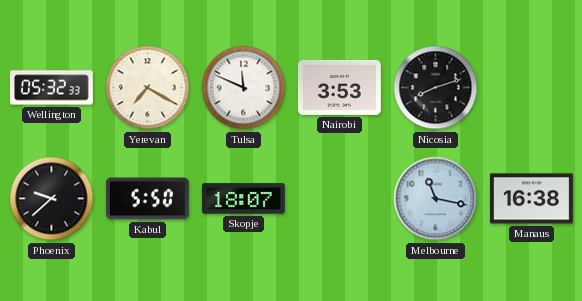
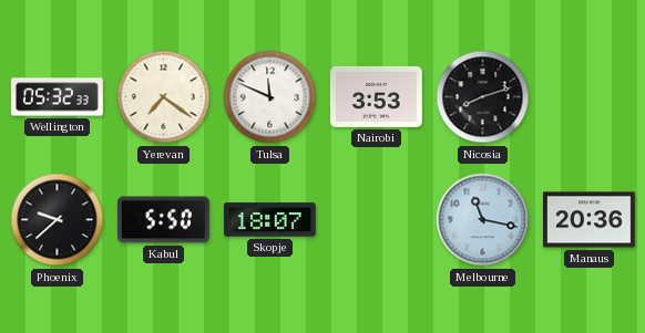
Yerevan: 7:20 -> 7:21 (164, 97)
Manaus: 16:38 -> 20:36 (588, 220)
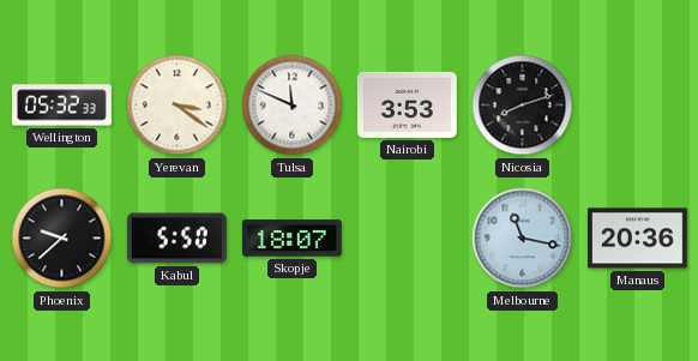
Yerevan: 7:21 -> 3:21 (177, 106)
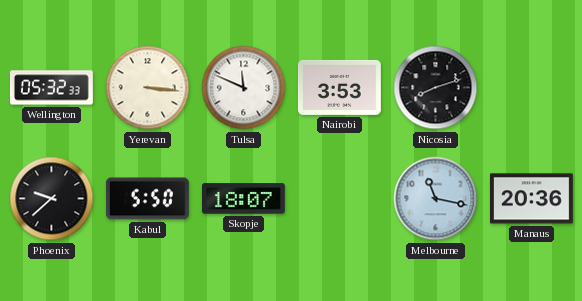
Yerevan: 3:21 -> 3:16 (148, 88)
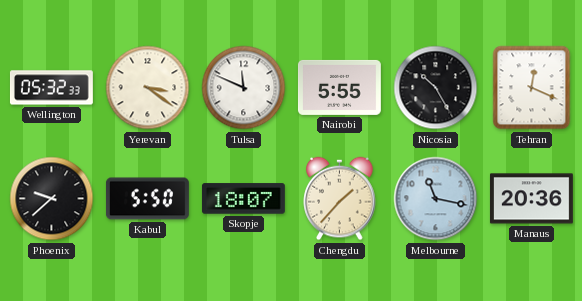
Yerevan: 3:16 -> 3:21 (148, 88)
Nairobi: 3:53 -> 5:55 (339, 87)
Nicosia: 8:12 -> 10:25 (436, 88)
Tehran: none -> 12:19 (532, 88)
Chengdu: none -> 1:37 (340, 199)
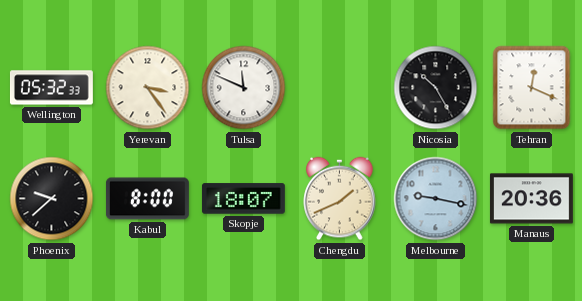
Yerevan: 3:21 -> 3:24 (148, 88)
Nairobi: 5:55 -> none (339, 87)
Kabul: 5:50 -> 8:00 (147, 199)
Chengdu: 1:37 -> 1:41 (340, 199)
Melbourne: 11:17 -> 9:17 (436, 199)
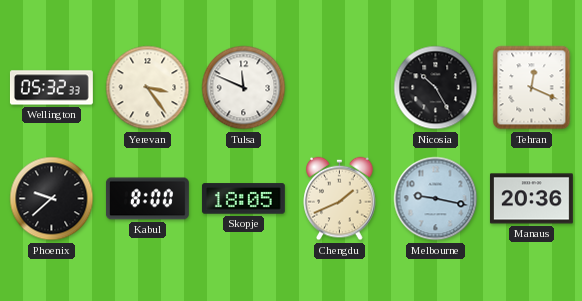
Skopje: 18:07 -> 18:05 (243, 199)
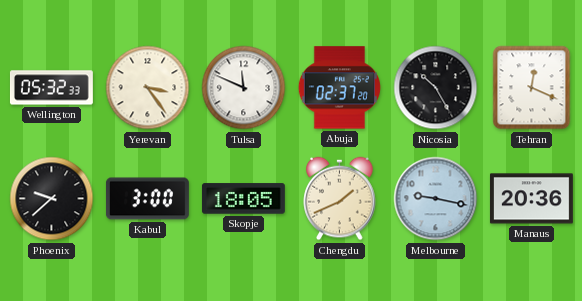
Abuja: none -> 02:37 (339, 88)
Kabul: 8:00 -> 3:00 (147, 199)
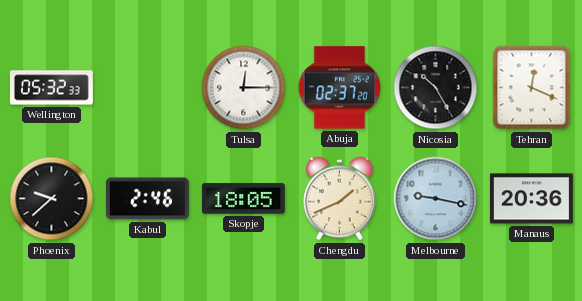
Yerevan: 3:24 -> none (148, 88)
Tulsa: 11:49 -> 12:15 (244, 88)
Kabul: 3:00 -> 2:46 (147, 199)
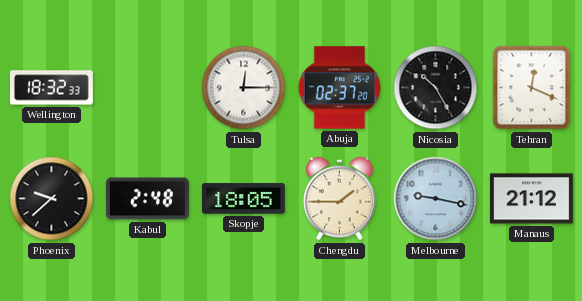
Wellington: 05:32 -> 18:32 (51, 88)
Kabul: 2:46 -> 2:48 (147, 199)
Chengdu: 1:41 -> 1:45 (340, 199)
Manaus: 20:36 -> 21:12 (531, 199)
